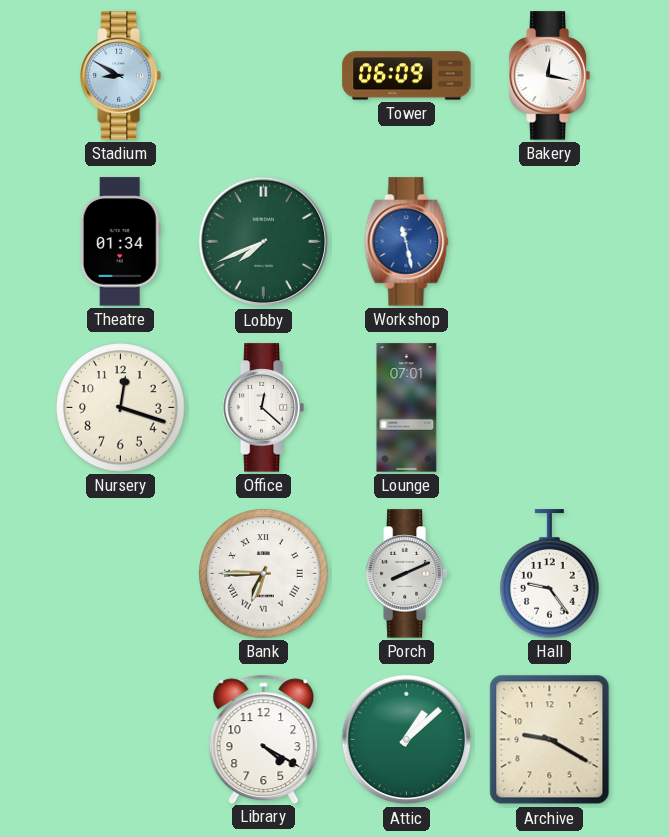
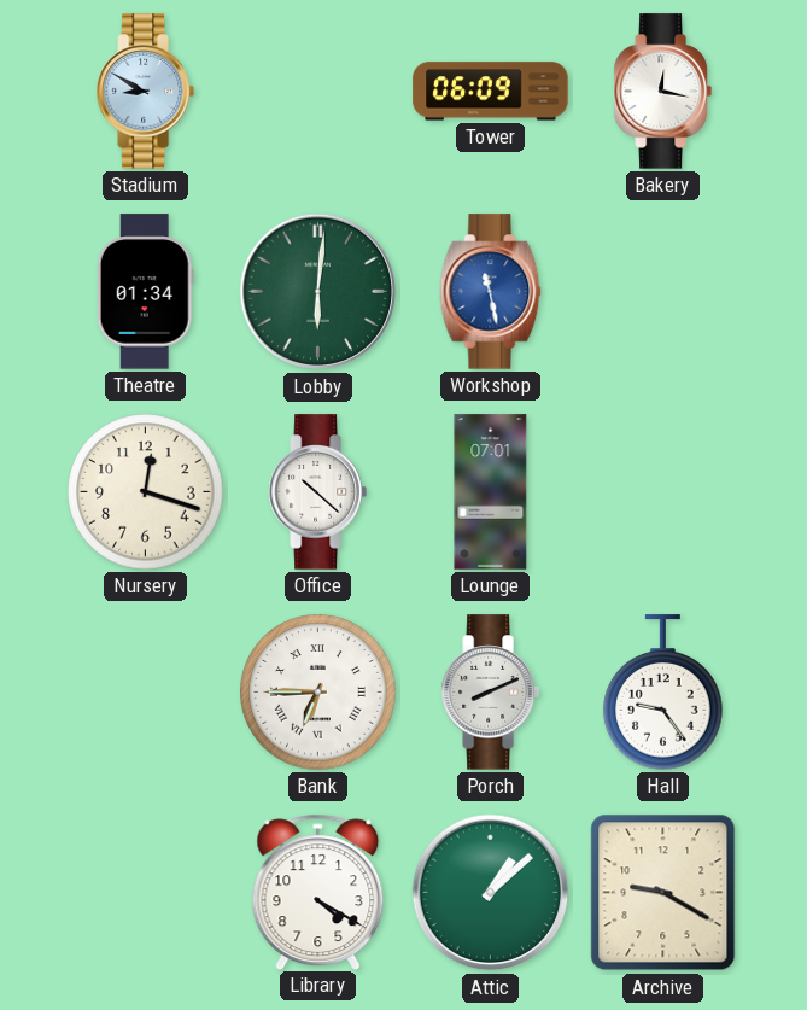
Lobby: 7:41 -> 6:01 (318, 292)
Office: 12:22 -> 10:22 (317, 492)
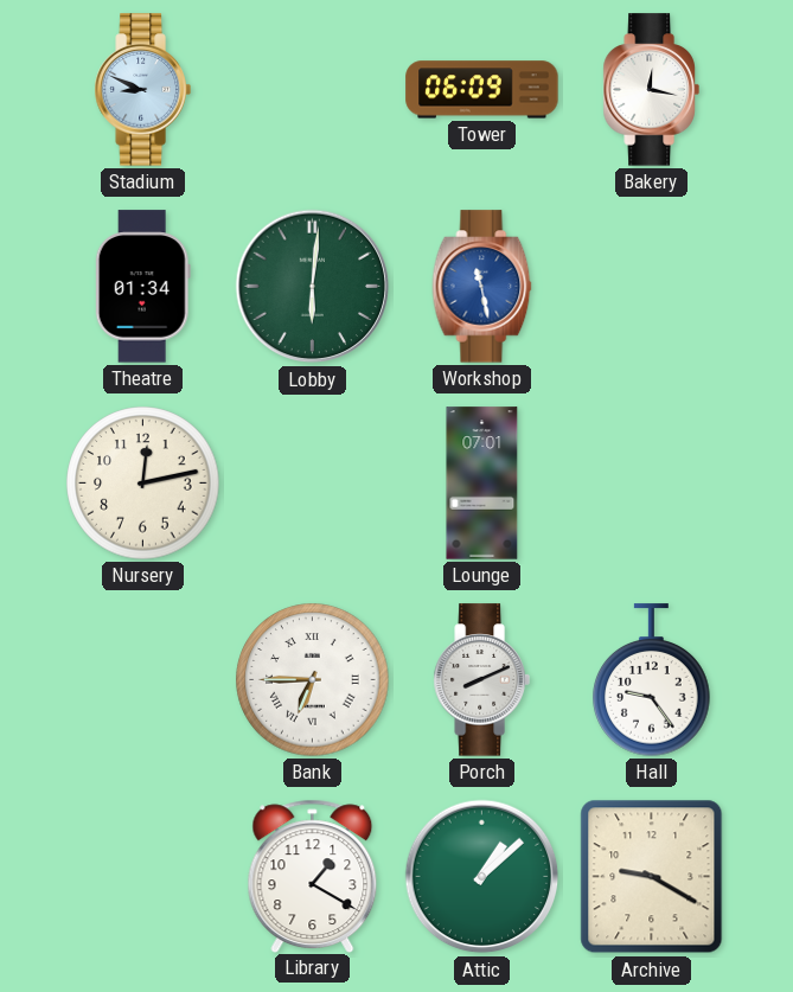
Stadium: 8:50 -> 8:49 (142, 90)
Nursery: 12:18 -> 12:13 (143, 484)
Office: 10:22 -> none (317, 492)
Library: 4:20 -> 1:20 (313, 876)
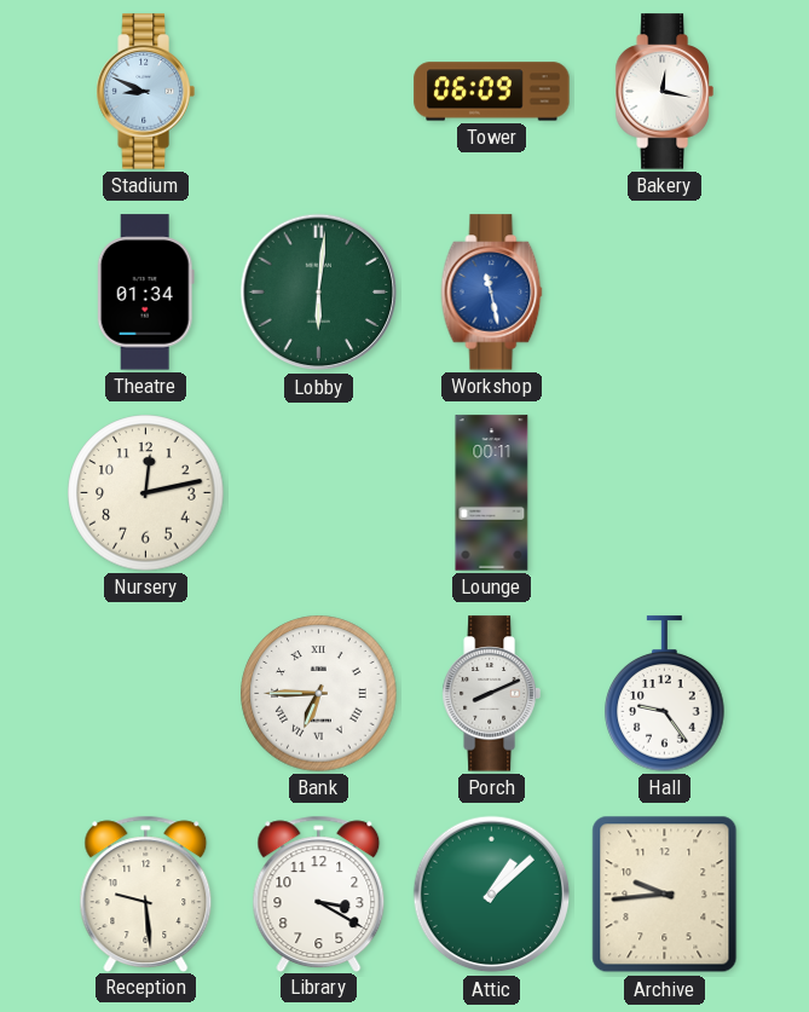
Lounge: 07:01 -> 00:11 (492, 493)
Reception: none -> 9:29 (146, 894)
Library: 1:20 -> 3:20 (319, 894)
Archive: 9:20 -> 9:44 (665, 895)
